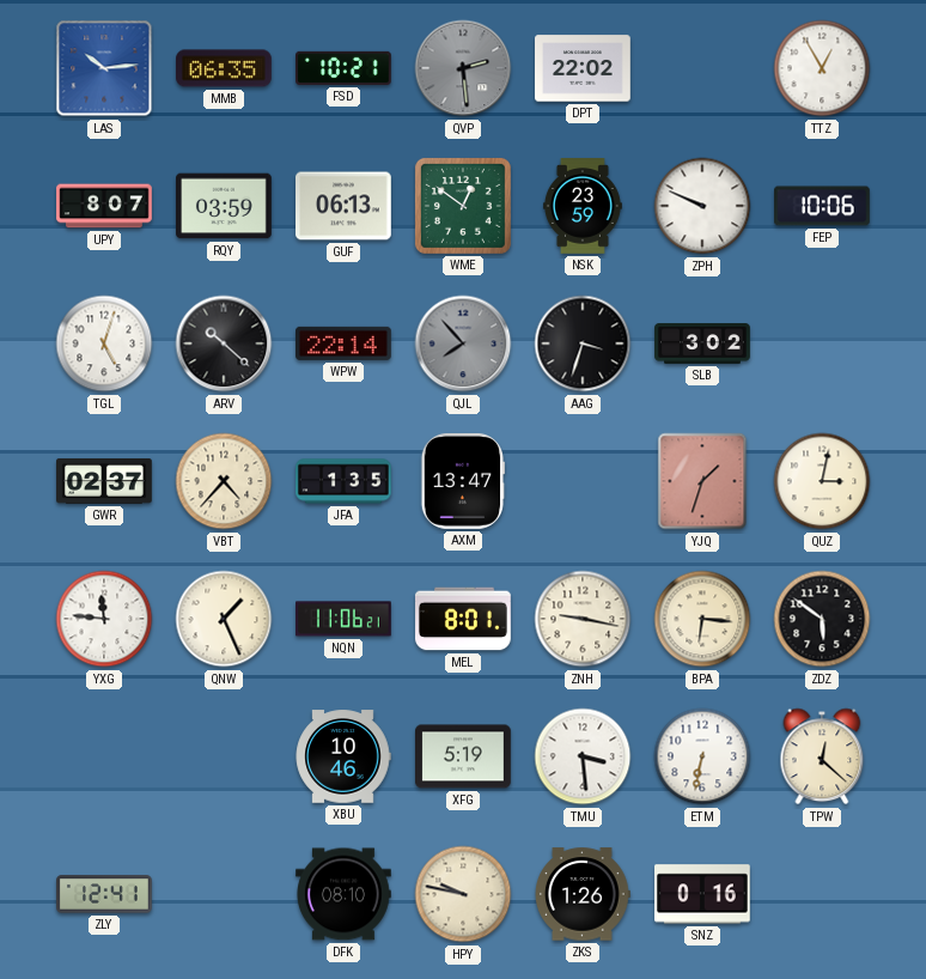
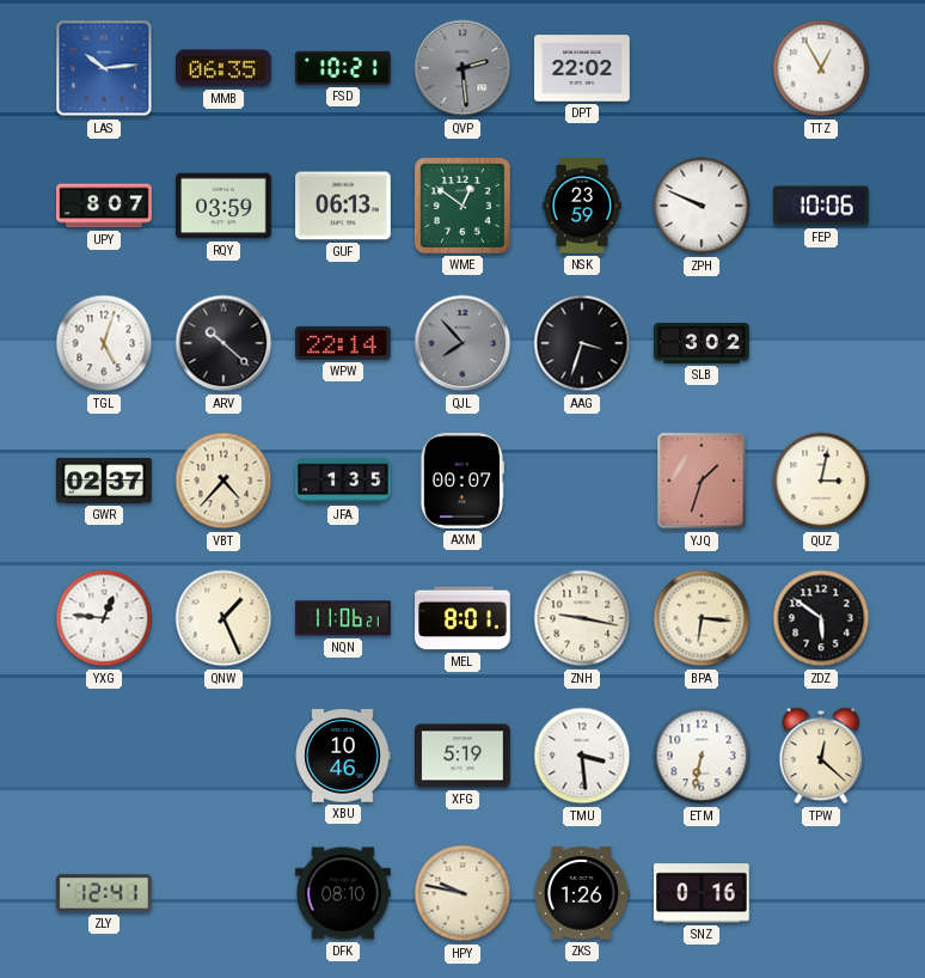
AXM: 13:47 -> 00:07 (461, 482)
YXG: 11:46 -> 12:46 (104, 618)
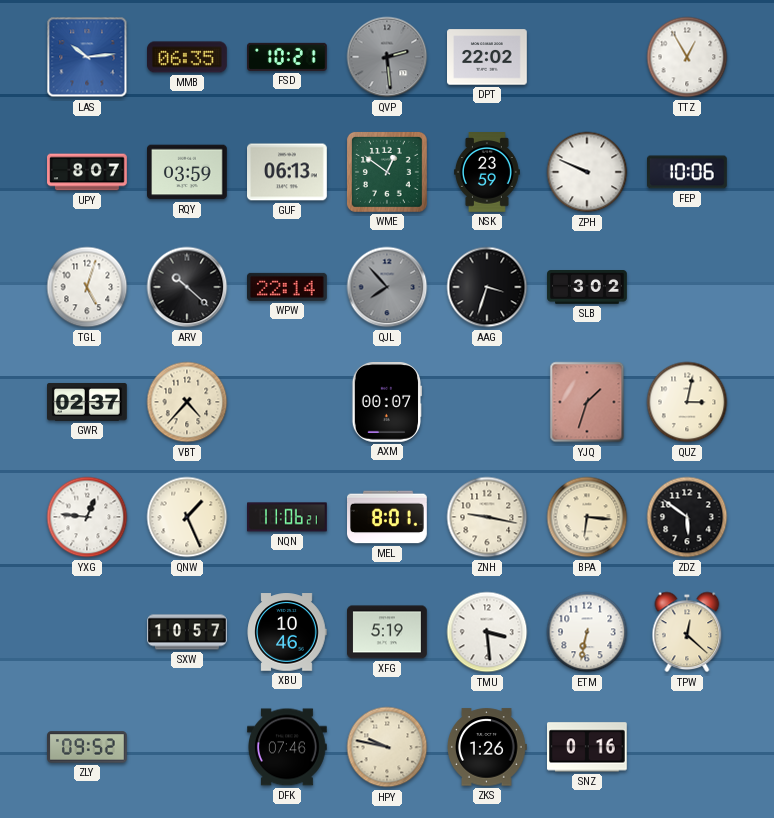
JFA: 1:35 -> none (344, 481)
SXW: none -> 10:57 (187, 632)
ZLY: 12:41 -> 09:52 (88, 747)
DFK: 08:10 -> 07:46 (288, 747)
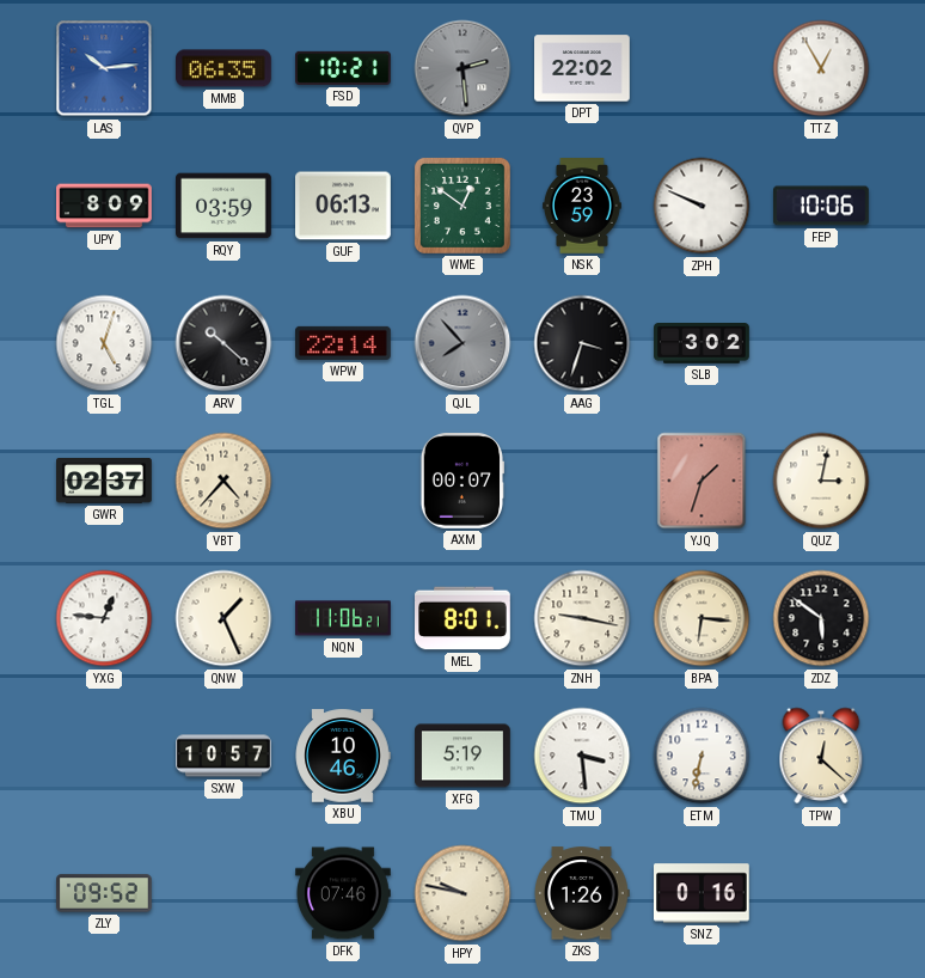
UPY: 8:07 -> 8:09 (104, 206)
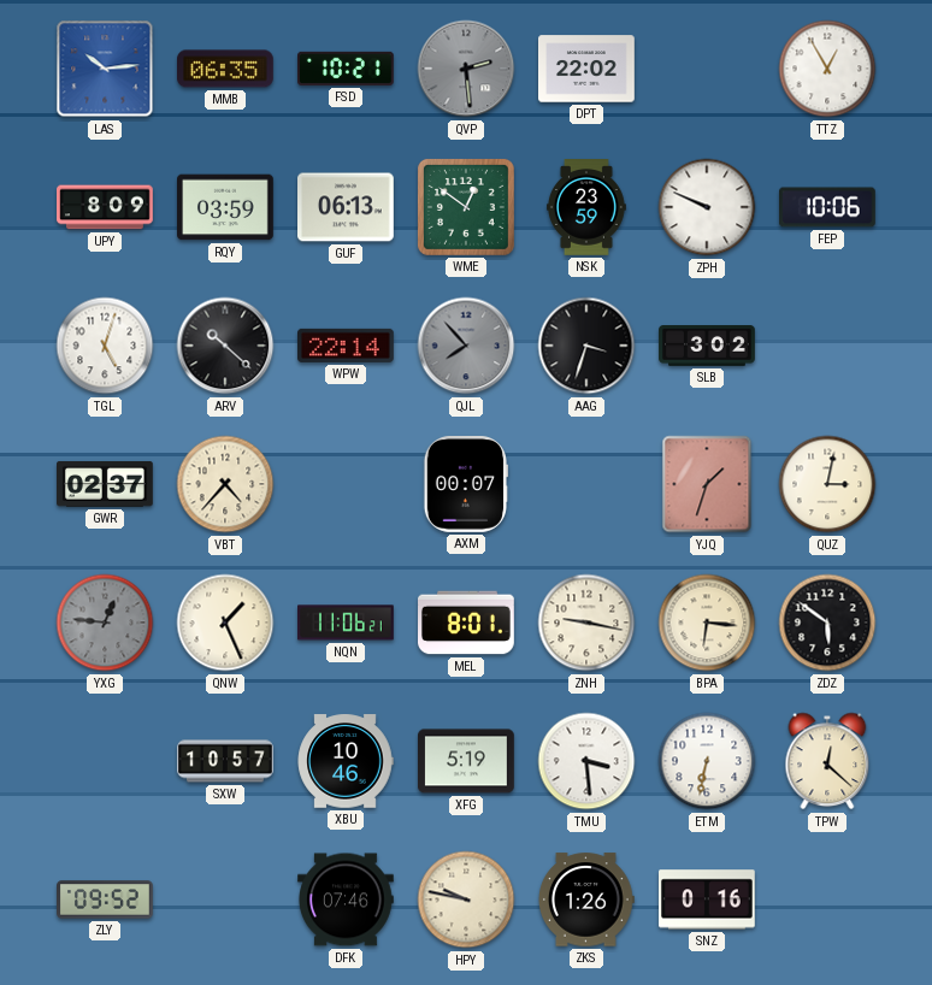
YXG dial: white -> grey (105, 623)
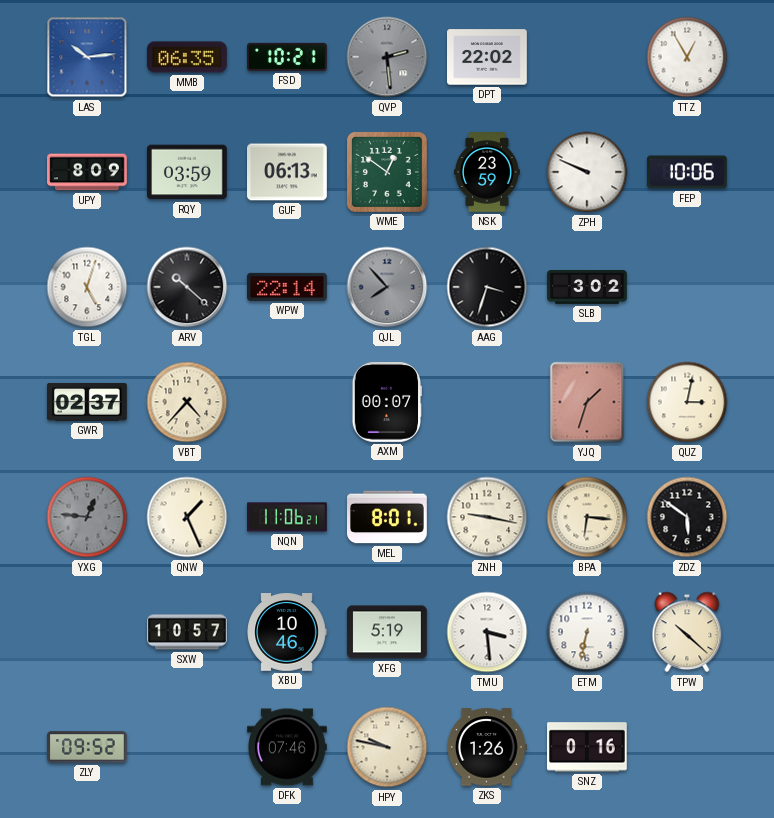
TPW: 12:22 -> 10:22 (687, 632)
